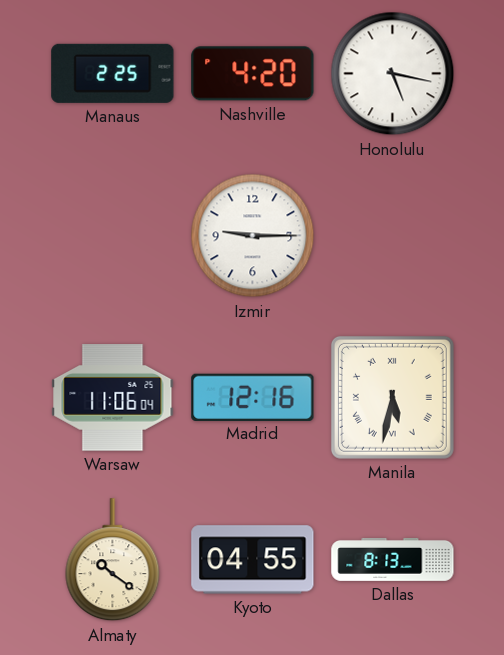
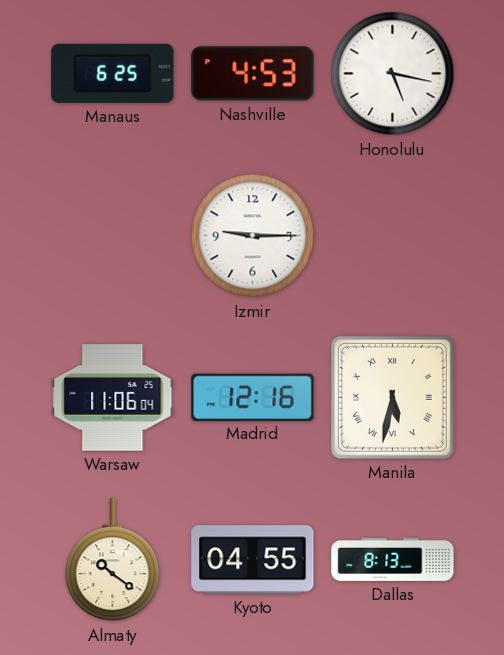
Manaus: 2:25 -> 6:25 (113, 73)
Nashville: 4:20 -> 4:53 (253, 74)
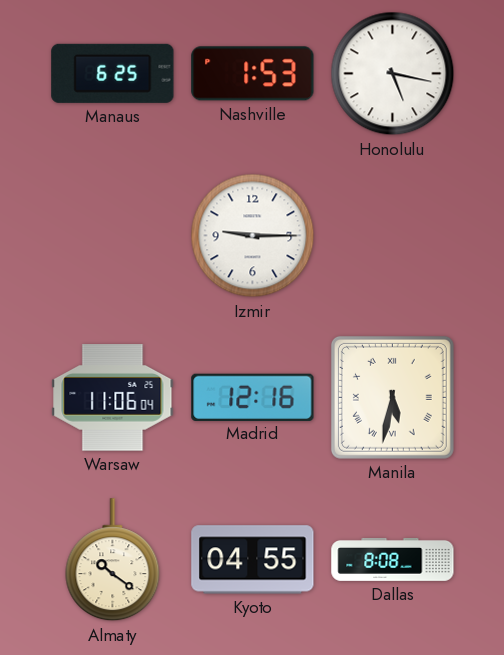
Nashville: 4:53 -> 1:53 (253, 74)
Dallas: 8:13 -> 8:08 (393, 559)
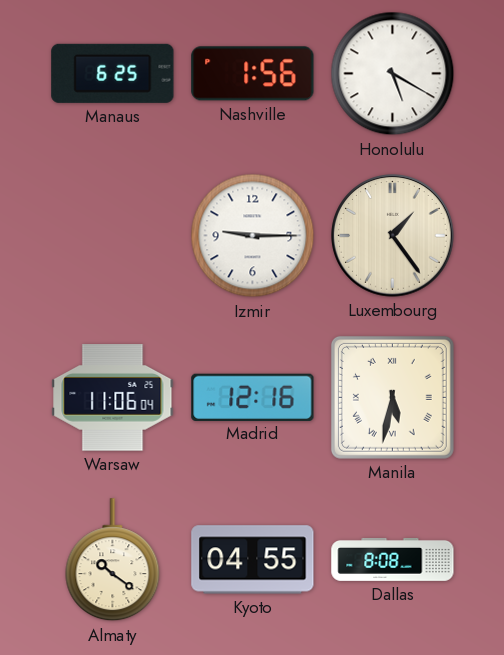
Nashville: 1:53 -> 1:56 (253, 74)
Honolulu: 5:17 -> 5:20 (393, 74)
Luxembourg: none -> 1:24 (393, 236)
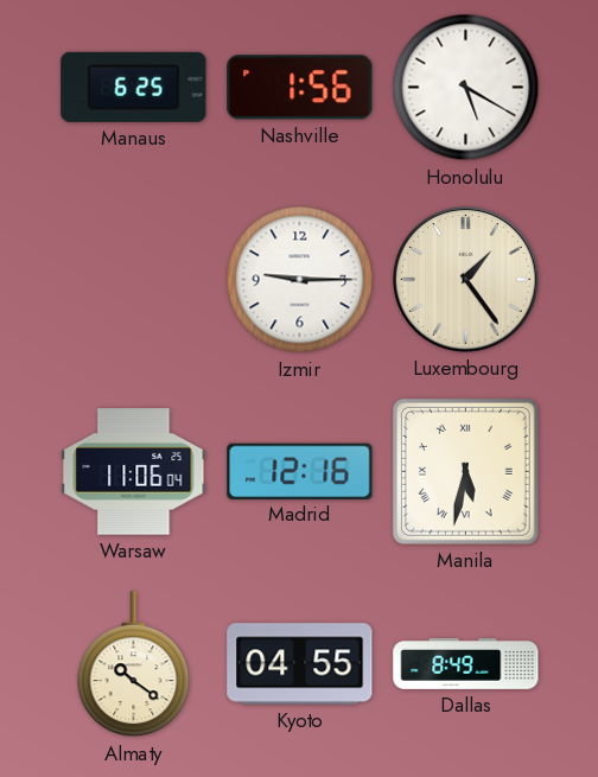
Dallas: 8:08 -> 8:49 (466, 663)
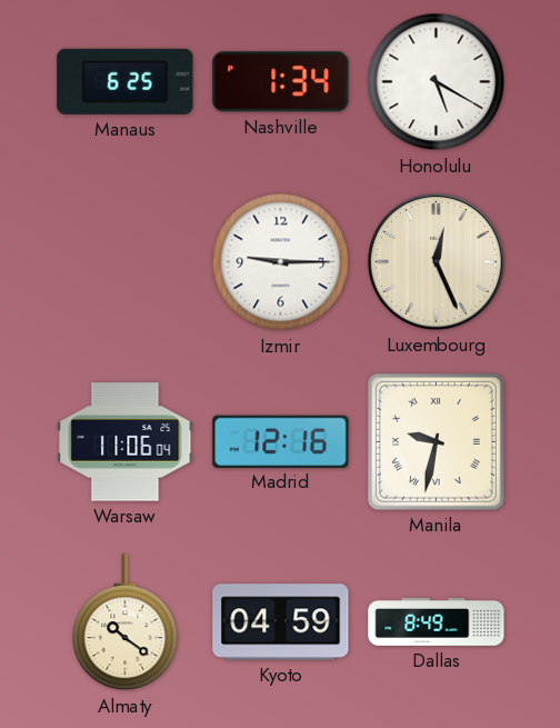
Nashville: 1:56 -> 1:34 (281, 82)
Luxembourg: 1:24 -> 12:26 (437, 262)
Manila: 5:32 -> 9:32 (436, 441)
Kyoto: 04:55 -> 04:59 (281, 622)
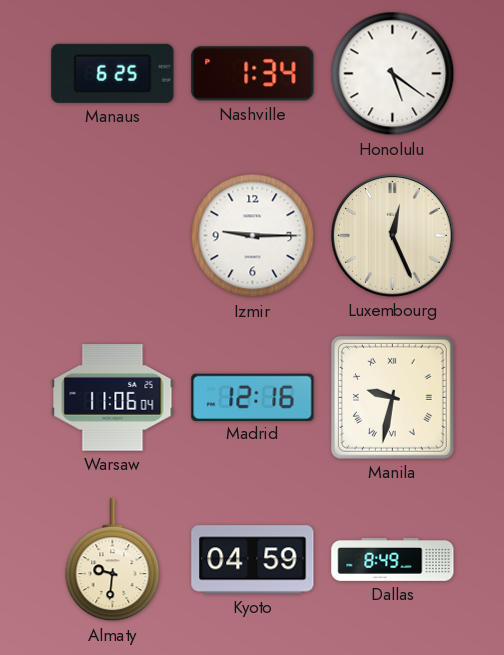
Honolulu: 5:20 -> 5:21 (393, 74)
Almaty: 10:21 -> 9:31 (113, 560)
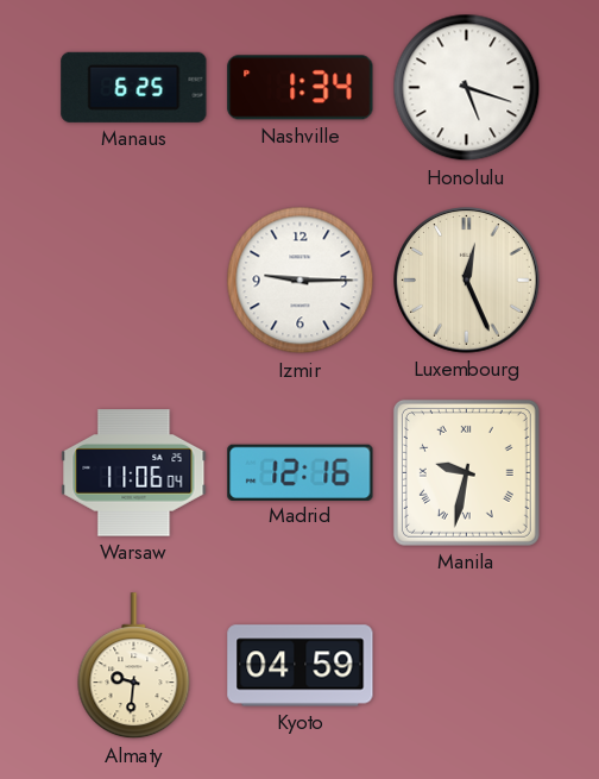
Honolulu: 5:21 -> 5:18 (467, 88)
Dallas: 8:49 -> none (393, 559)
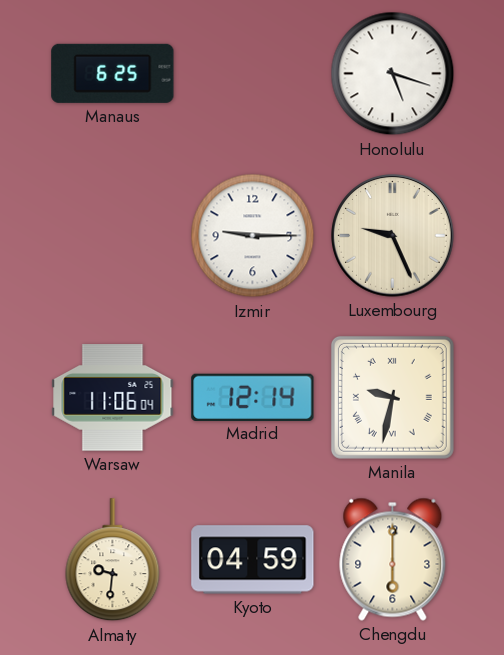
Nashville: 1:34 -> none (301, 88)
Luxembourg: 12:26 -> 9:26 (393, 236)
Madrid: 12:16 -> 12:14 (253, 397)
Chengdu: none -> 6:00 (393, 559)
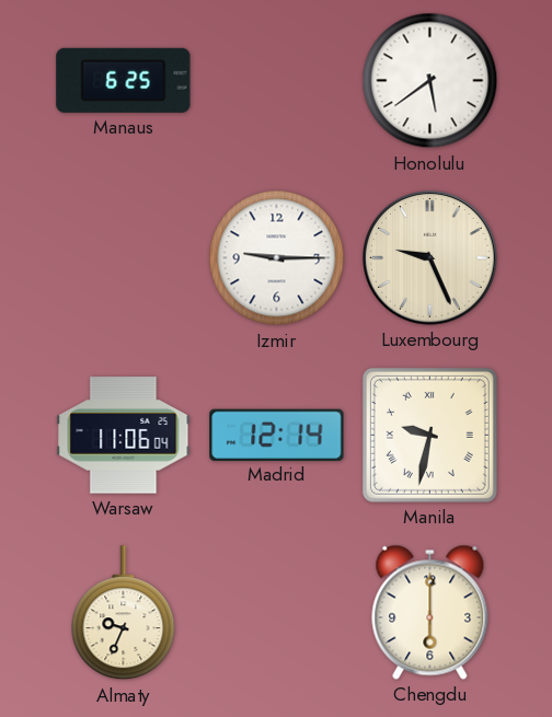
Honolulu: 5:18 -> 5:39 (430, 81)
Almaty: 9:31 -> 9:34 (124, 613)
Kyoto: 04:59 -> none (253, 560)
